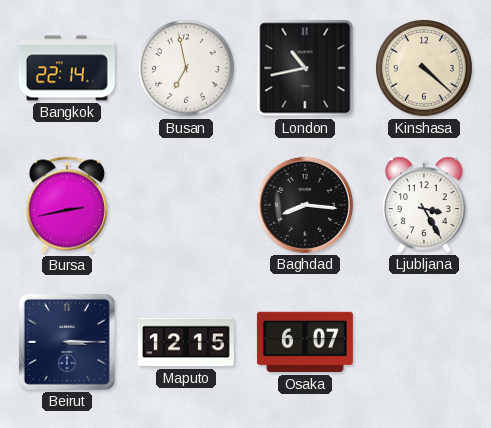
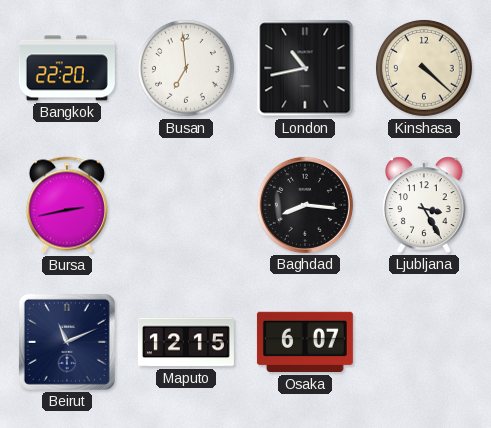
Bangkok: 22:14 -> 22:20 (67, 68)
Busan: 6:58 -> 6:59 (186, 68)
Beirut: 3:15 -> 11:11 (67, 342)
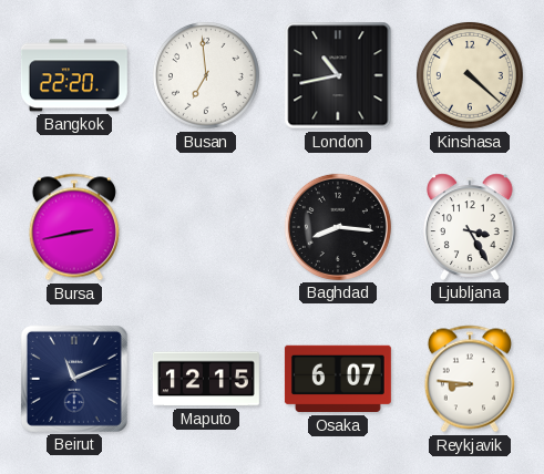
Reykjavik: none -> 8:46 (470, 379)
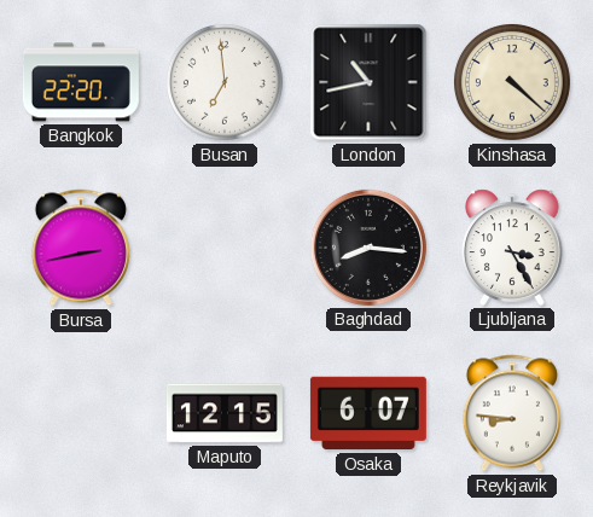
Beirut: 11:11 -> none (74, 379)
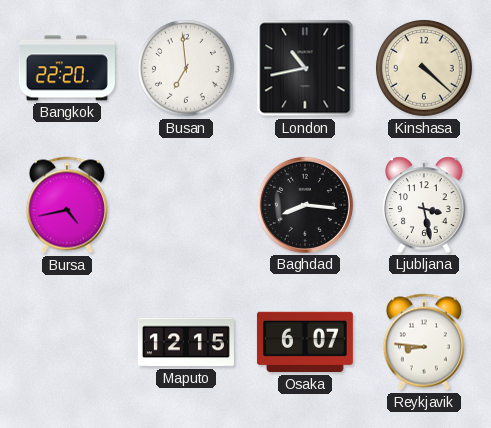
Bursa: 2:43 -> 4:43 (67, 205)
Ljubljana: 3:25 -> 3:28 (425, 205)
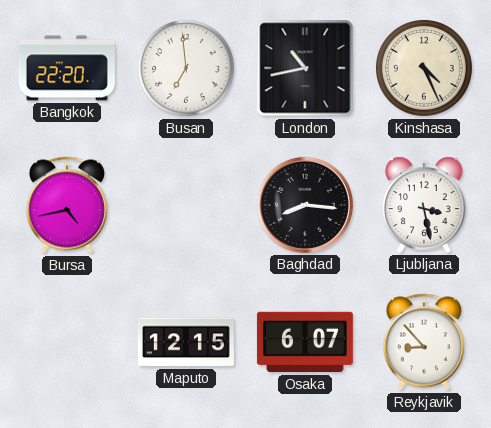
Kinshasa: 4:22 -> 4:26 (424, 68)
Reykjavik: 8:46 -> 8:53 (424, 342)
